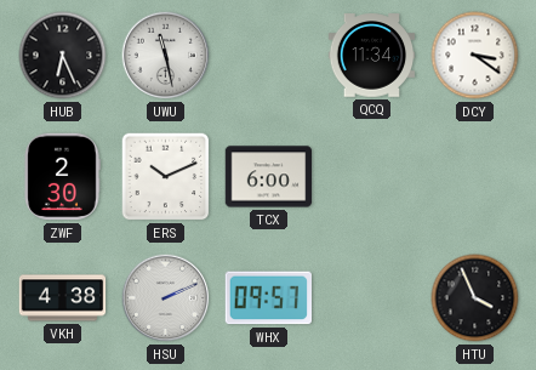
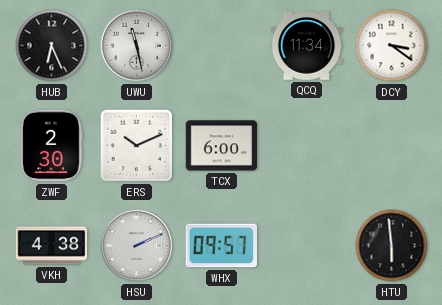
HTU: 3:56 -> 5:59 (392, 246)
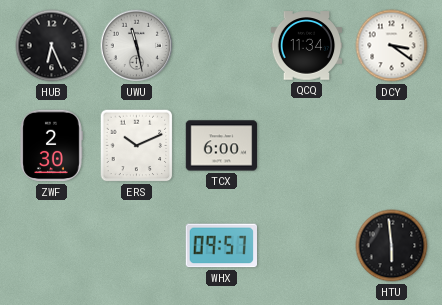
VKH: 4:38 -> none (52, 246)
HSU: 2:11 -> none (137, 246)
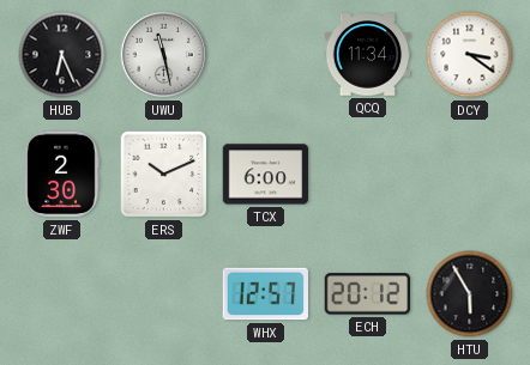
WHX: 09:57 -> 12:57 (265, 294)
ECH: none -> 20:12 (367, 294)
HTU: 5:59 -> 5:55 (470, 294)
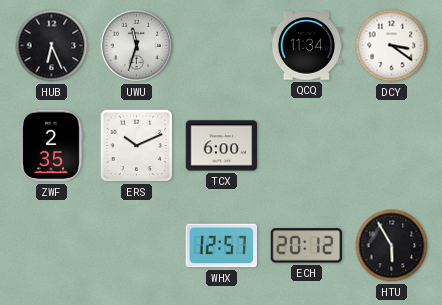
UWU: 11:28 -> 11:33 (137, 46)
ZWF: 2:30 -> 2:35 (51, 146)
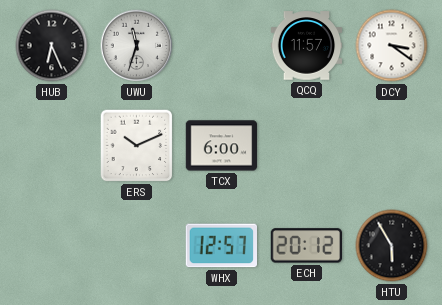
QCQ: 11:34 -> 11:57 (307, 46)
ZWF: 2:35 -> none (51, 146)
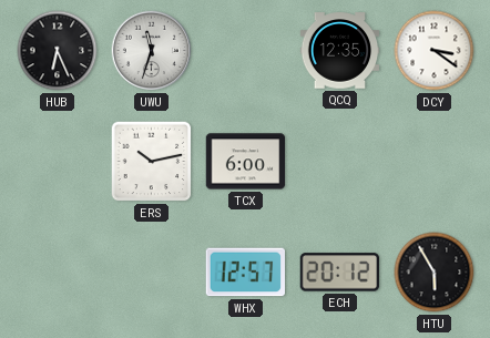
QCQ: 11:57 -> 12:35 (340, 51)
ERS: 10:11 -> 10:13 (152, 162)
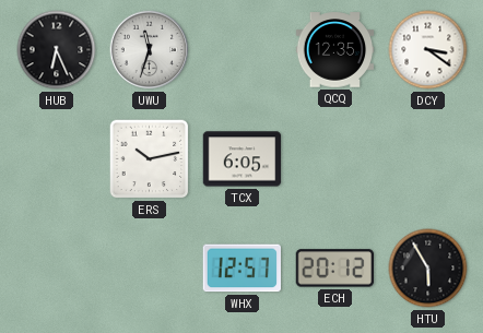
TCX: 6:00 -> 6:05 (243, 159)
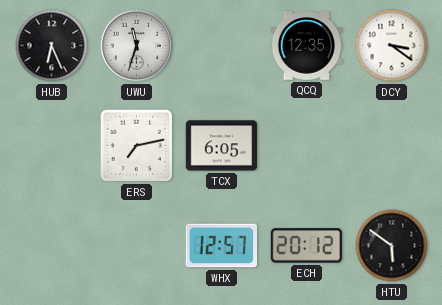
ERS: 10:13 -> 7:13 (137, 146)
HTU: 5:55 -> 5:51 (392, 246)
